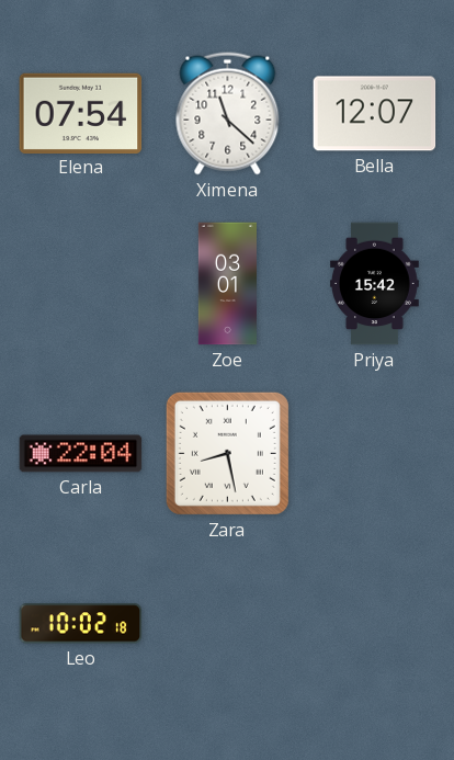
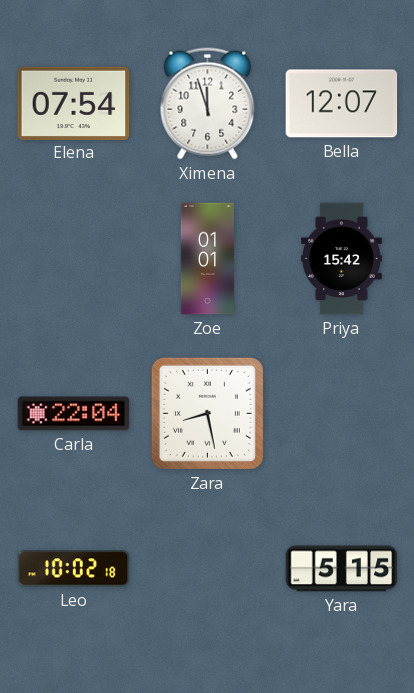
Ximena: 11:22 -> 11:57 (208, 104)
Zoe: 03:01 -> 01:01 (207, 259)
Yara: none -> 5:15 (342, 569)
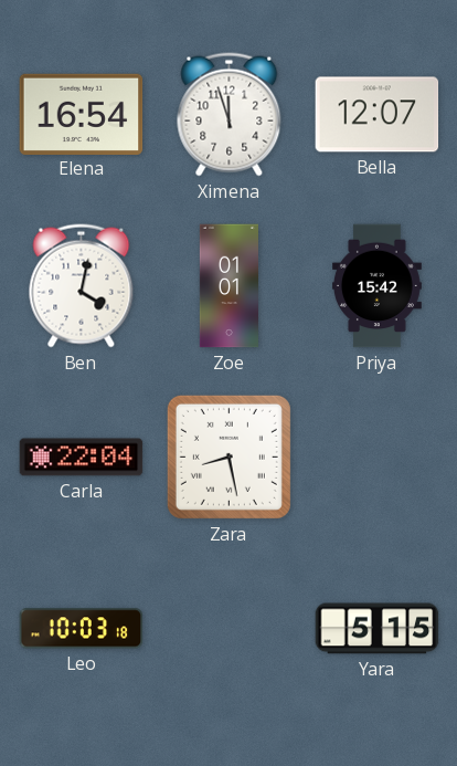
Elena: 07:54 -> 16:54 (82, 114)
Ben: none -> 4:02 (82, 286)
Leo: 10:02 -> 10:03 (82, 629)
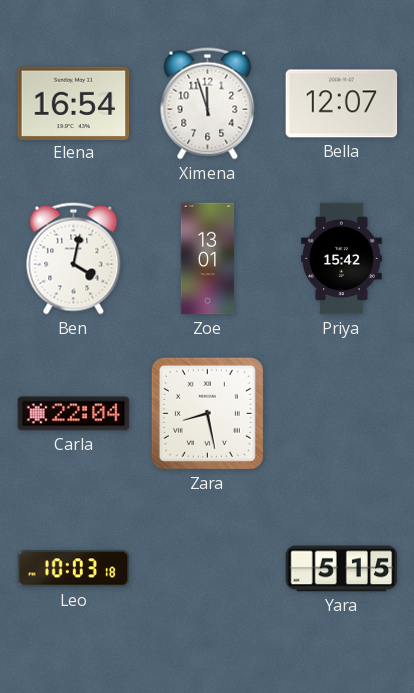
Zoe: 01:01 -> 13:01 (207, 259)
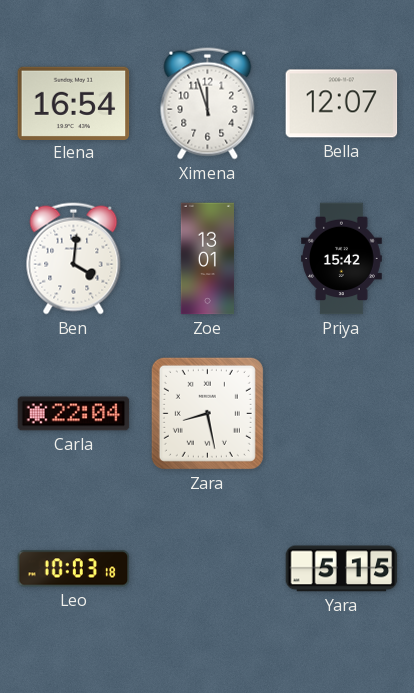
Ben: 4:02 -> 4:01 (74, 259)
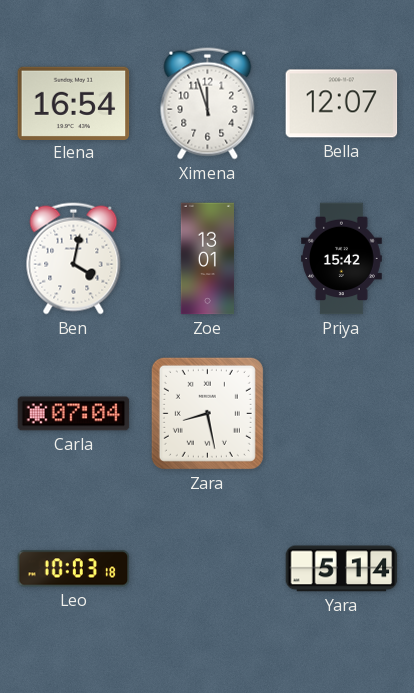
Ben: 4:01 -> 4:02 (74, 259)
Carla: 22:04 -> 07:04 (74, 414)
Yara: 5:15 -> 5:14 (342, 569)
